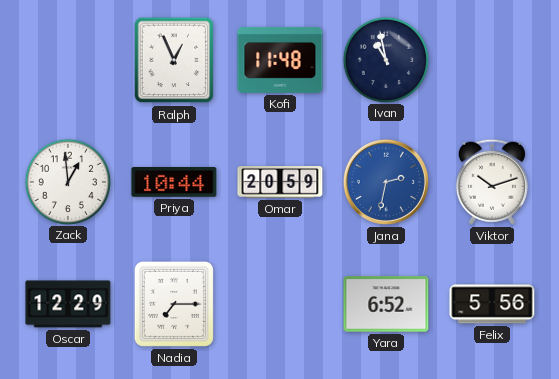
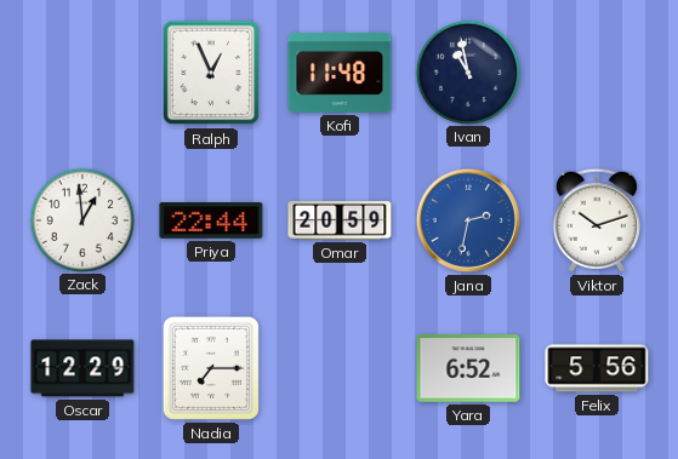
Priya: 10:44 -> 22:44 (211, 222)
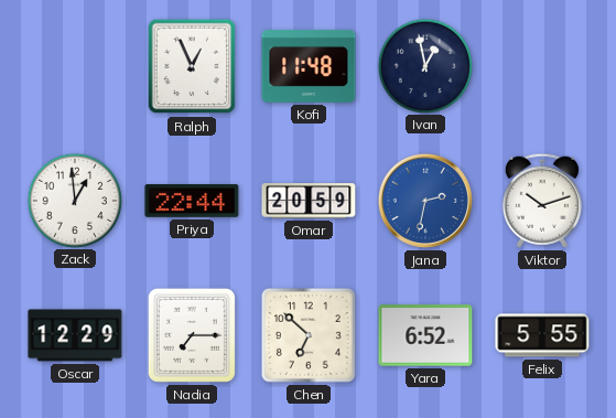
Ivan: 10:58 -> 12:58 (424, 65)
Chen: none -> 6:52 (309, 335)
Felix: 5:56 -> 5:55 (542, 335)
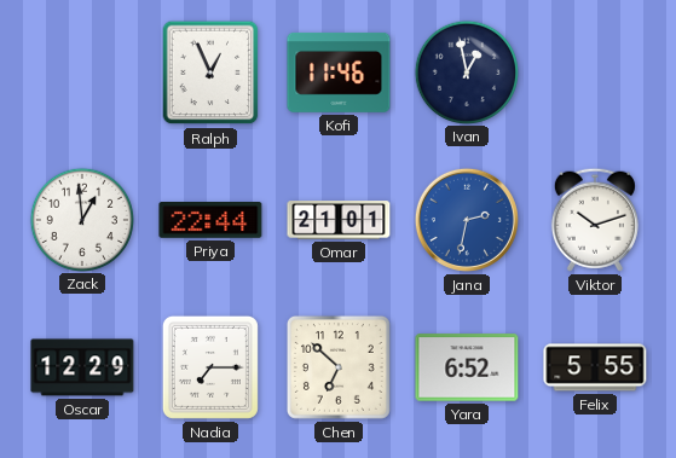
Kofi: 11:48 -> 11:46 (339, 73)
Omar: 20:59 -> 21:01 (339, 220)
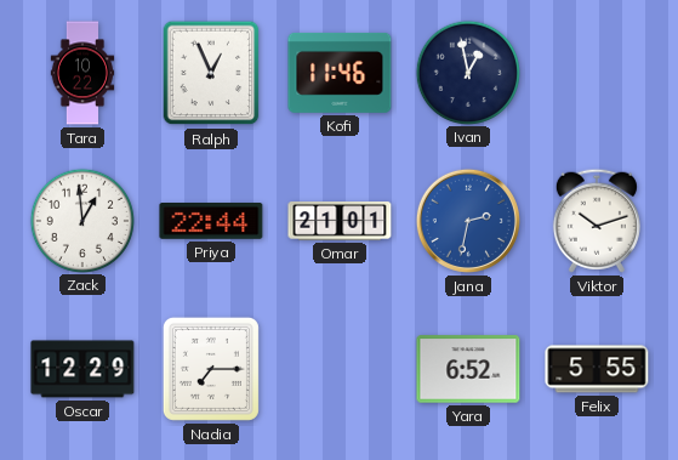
Tara: none -> 10:22 (82, 73)
Chen: 6:52 -> none (339, 367)
